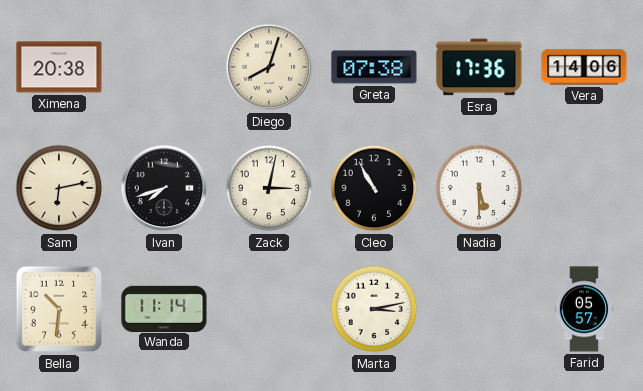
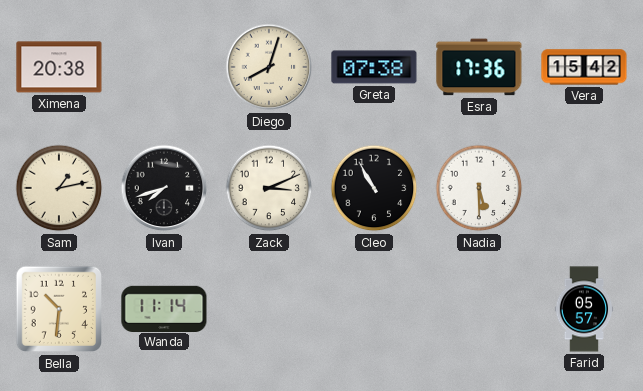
Vera: 14:06 -> 15:42 (584, 67)
Sam: 6:13 -> 1:13 (59, 188)
Zack: 3:02 -> 3:11 (269, 188)
Marta: 3:13 -> none (374, 309)
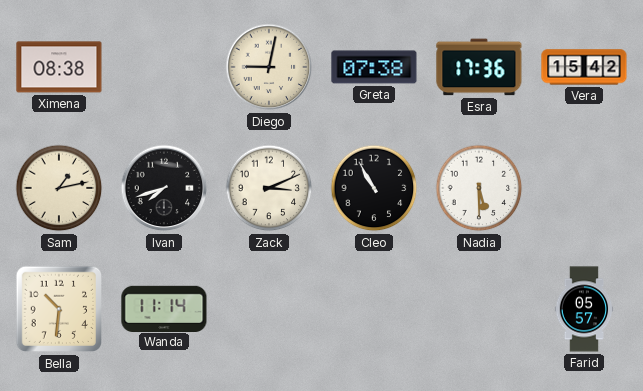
Ximena: 20:38 -> 08:38 (59, 67)
Diego: 8:03 -> 9:02 (269, 67)
